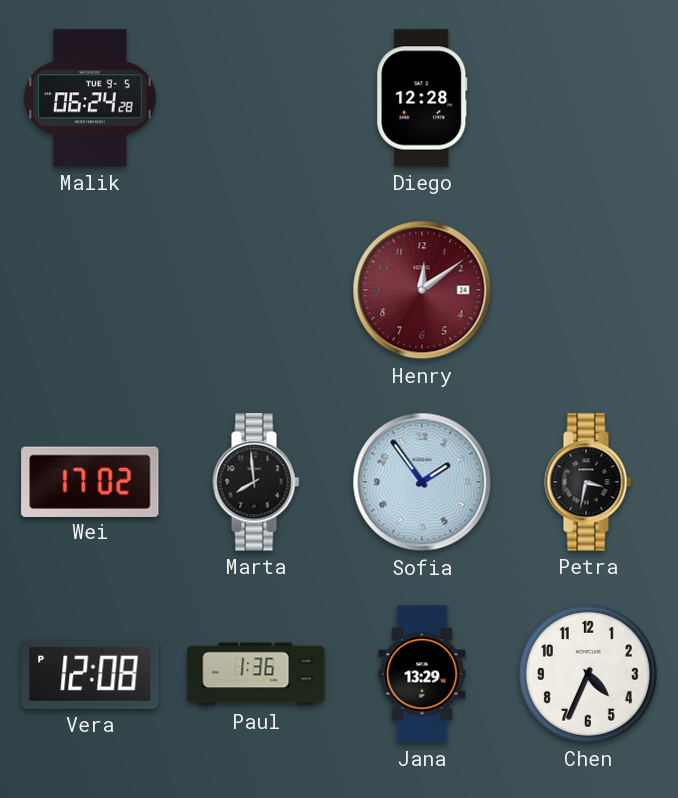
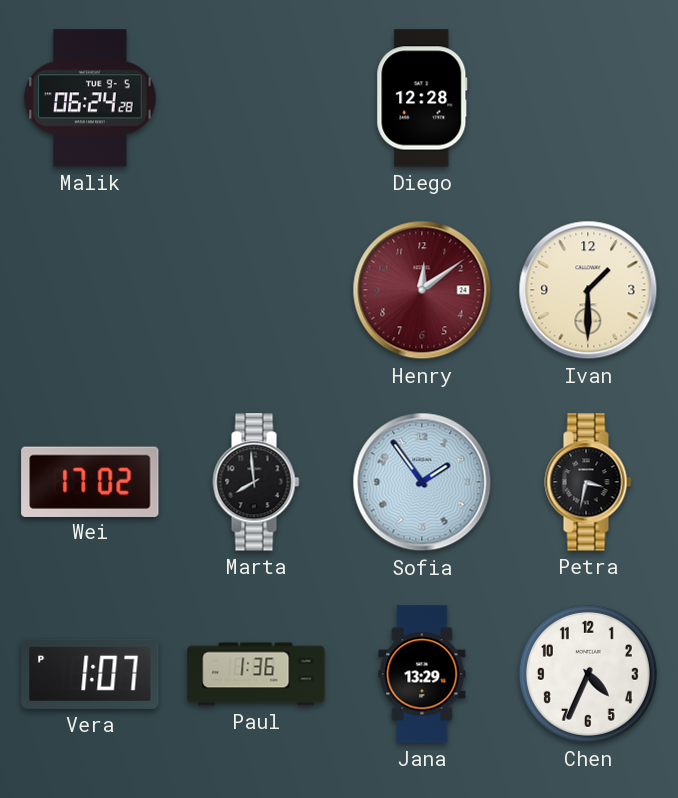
Ivan: none -> 1:30 (588, 290)
Vera: 12:08 -> 1:07 (90, 674)
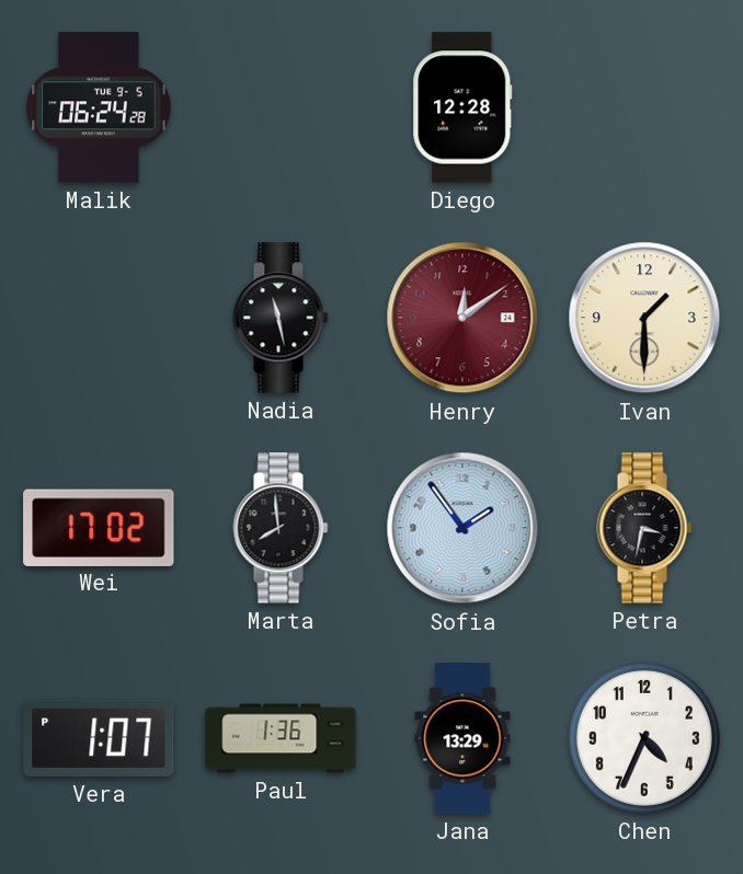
Nadia: none -> 11:28 (281, 318)
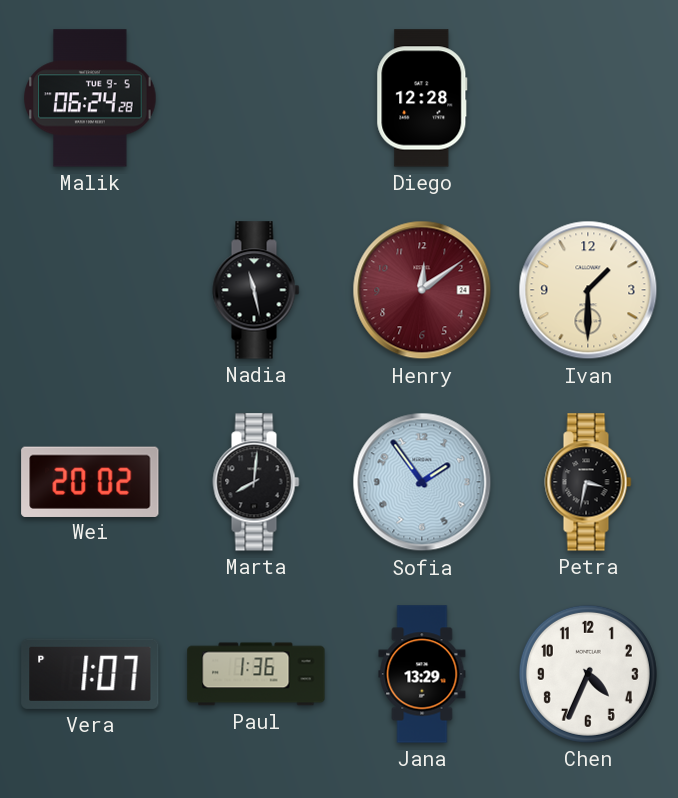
Wei: 17:02 -> 20:02 (90, 481)
Marta: 7:59 -> 8:01 (256, 482)
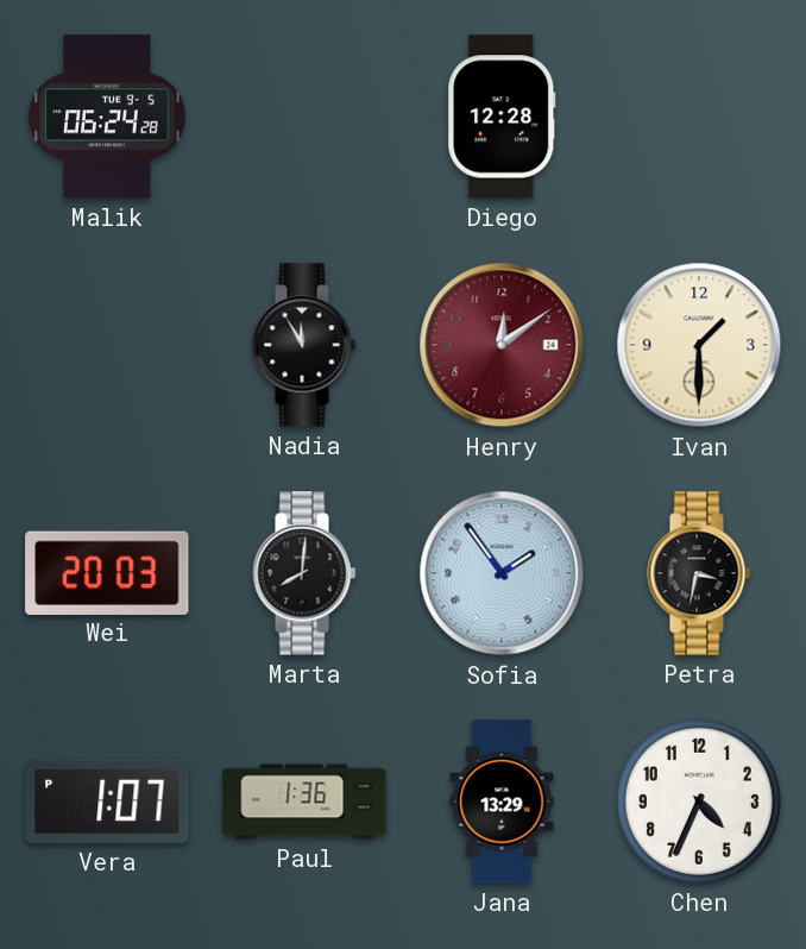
Nadia: 11:28 -> 11:55 (304, 345)
Wei: 20:02 -> 20:03 (107, 572)
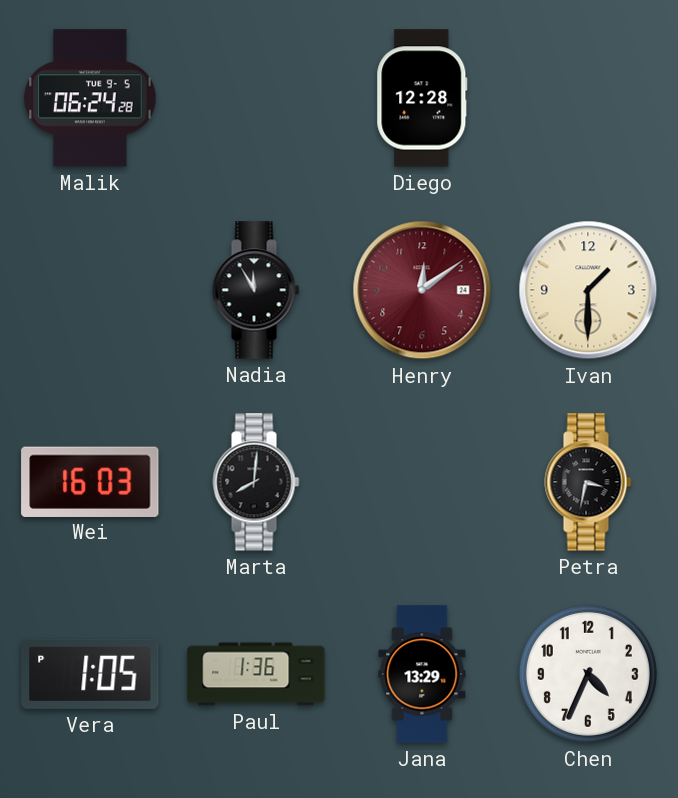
Wei: 20:03 -> 16:03 (90, 481)
Sofia: 1:54 -> none (502, 573)
Vera: 1:07 -> 1:05 (90, 674)
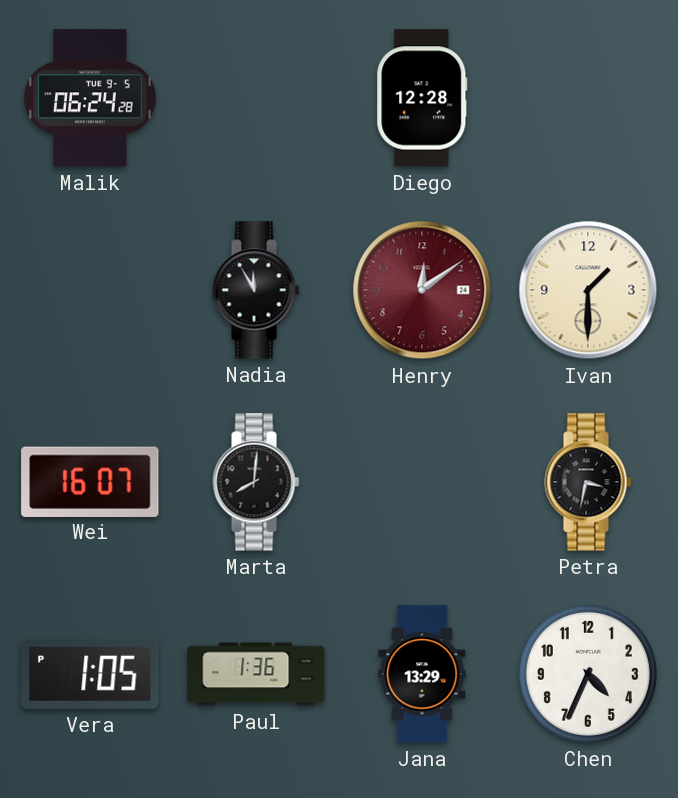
Wei: 16:03 -> 16:07 (90, 481)
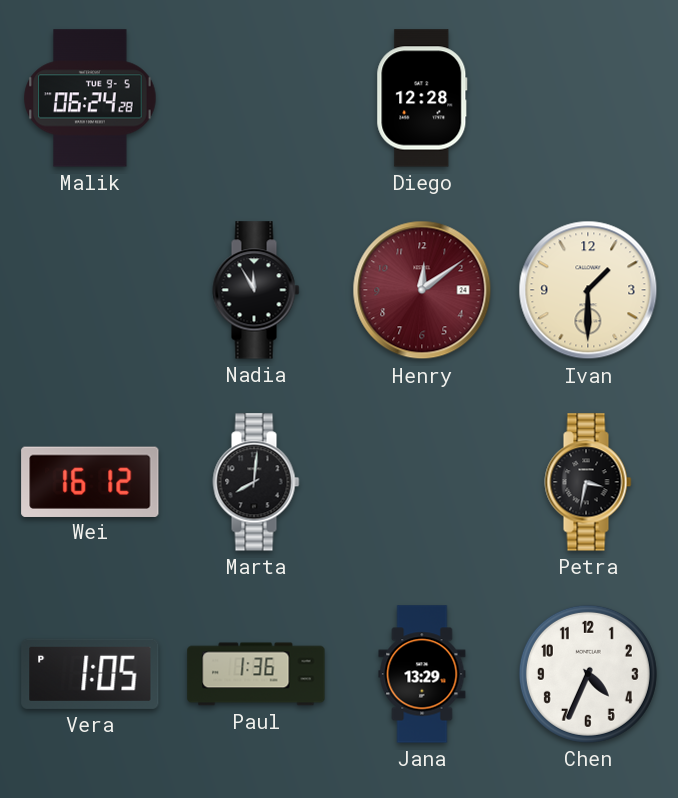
Wei: 16:07 -> 16:12 (90, 481)
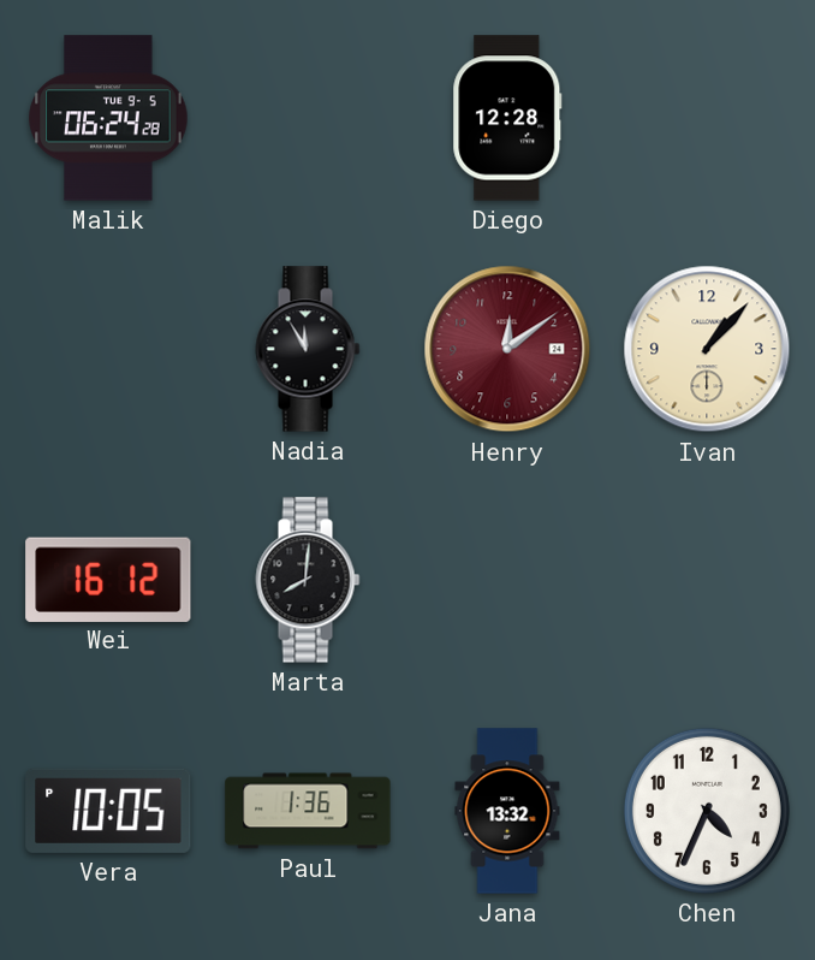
Ivan: 1:30 -> 1:07 (707, 349)
Petra: 3:32 -> none (588, 482)
Vera: 1:05 -> 10:05 (108, 811)
Jana: 13:29 -> 13:32 (507, 811)
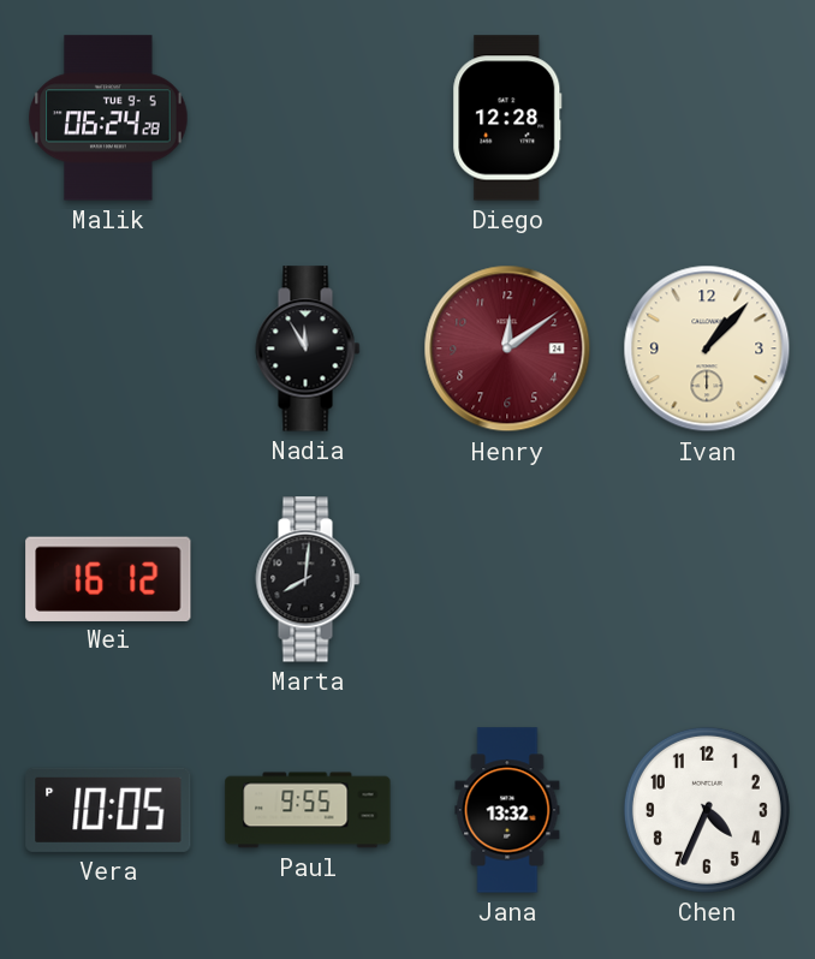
Paul: 1:36 -> 9:55 (308, 810)
